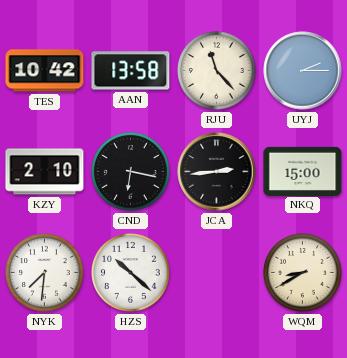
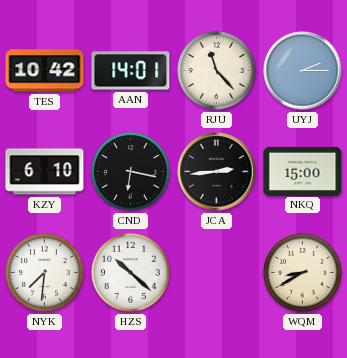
AAN: 13:58 -> 14:01 (131, 71)
KZY: 2:10 -> 6:10 (45, 172)
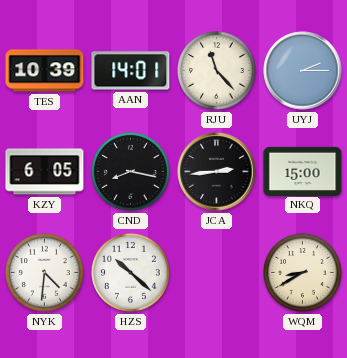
TES: 10:42 -> 10:39 (45, 71)
KZY: 6:10 -> 6:05 (45, 172)
CND: 6:17 -> 8:17 (131, 172)
NYK: 7:31 -> 4:31 (45, 273)
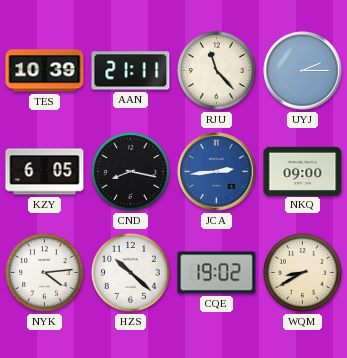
AAN: 14:01 -> 21:11 (131, 71)
JCA dial: black -> blue (217, 172)
NKQ: 15:00 -> 09:00 (303, 171)
NYK: 4:31 -> 4:14 (45, 273)
CQE: none -> 19:02 (217, 273)
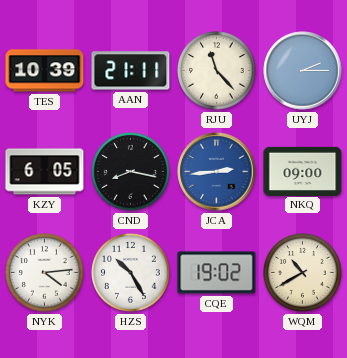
HZS: 10:22 -> 10:25 (131, 273)
WQM: 8:40 -> 10:40 (303, 273)
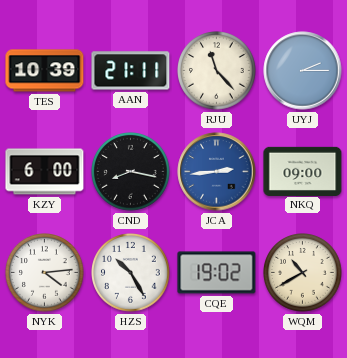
KZY: 6:05 -> 6:00 (45, 172)
